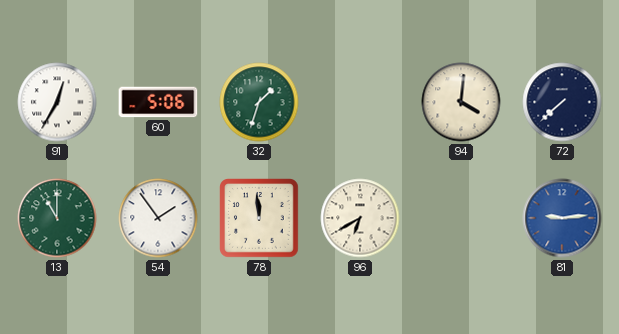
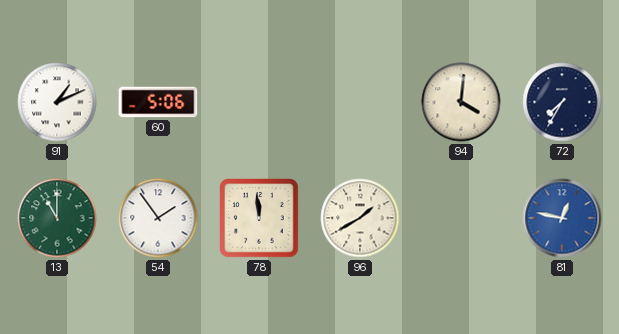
91: 12:35 -> 1:11 (57, 102)
32: 1:33 -> none (259, 102)
72: 7:38 -> 7:35 (562, 102)
96: 6:40 -> 1:40 (360, 218)
81: 9:14 -> 12:47 (562, 218)
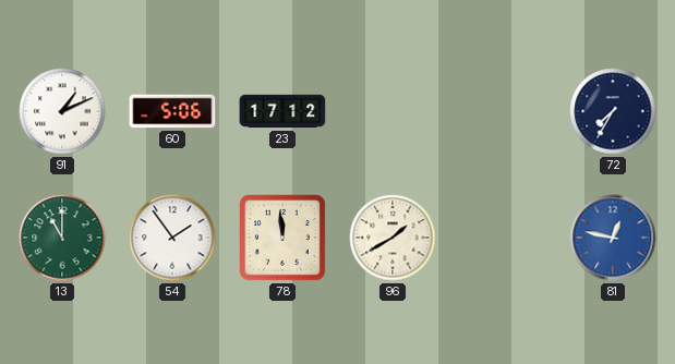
23: none -> 17:12 (282, 111)
94: 4:01 -> none (461, 102)
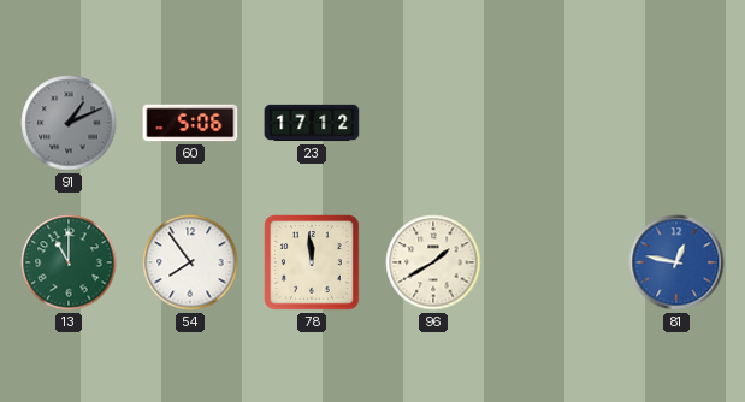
91 dial: white -> grey (69, 123)
72: 7:35 -> none (613, 111)
54: 1:54 -> 7:54 (190, 262)
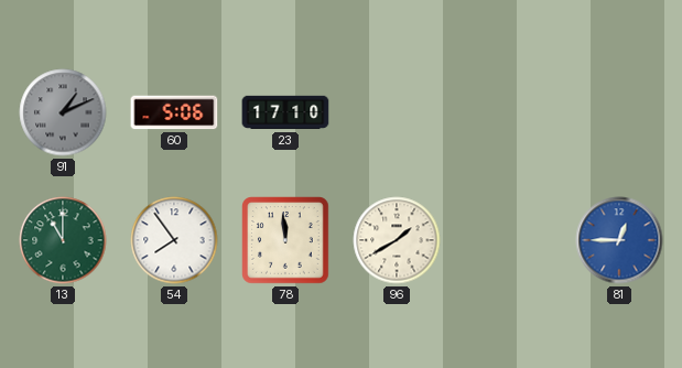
23: 17:12 -> 17:10 (285, 112)
81: 12:47 -> 12:45 (619, 240)
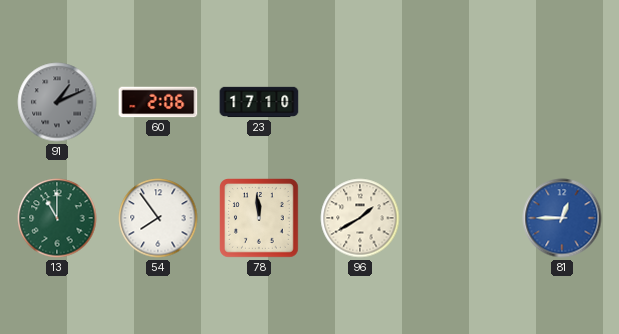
60: 5:06 -> 2:06 (158, 102)
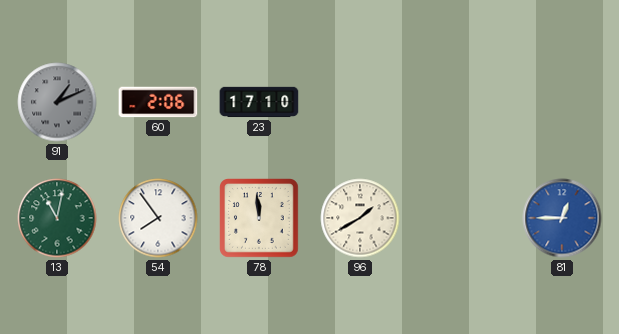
13: 11:00 -> 11:02 (57, 218)
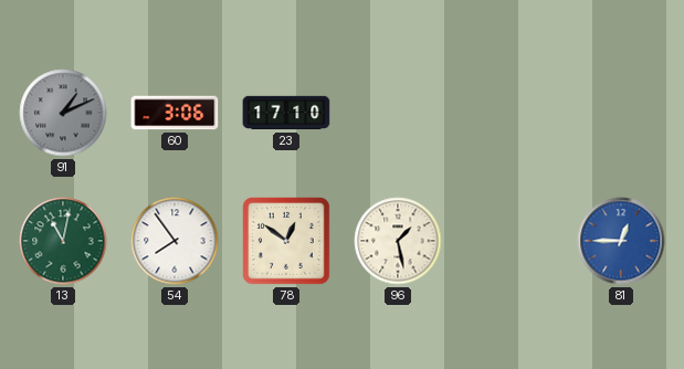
60: 2:06 -> 3:06 (175, 113)
78: 11:59 -> 12:51 (287, 242)
96: 1:40 -> 1:28 (398, 241)
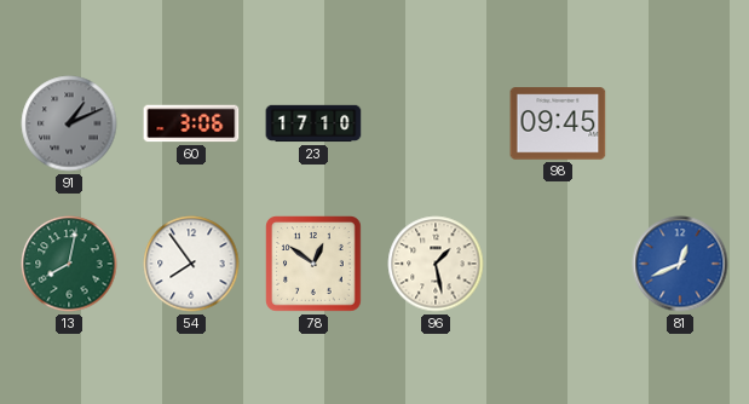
98: none -> 09:45 (558, 123)
13: 11:02 -> 8:02 (69, 264)
81: 12:45 -> 12:41 (680, 264)
